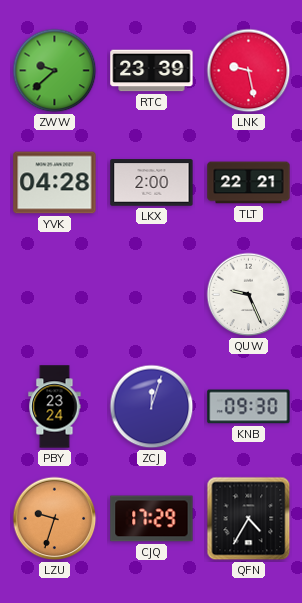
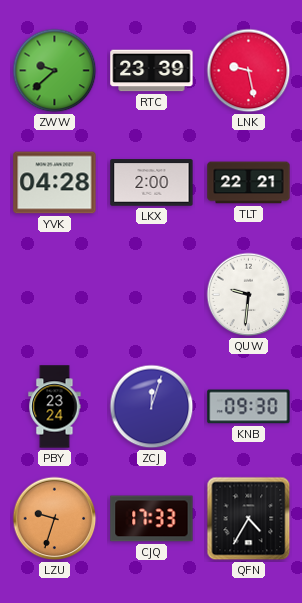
QUW: 9:26 -> 9:31 (249, 295)
CJQ: 17:29 -> 17:33 (152, 519)
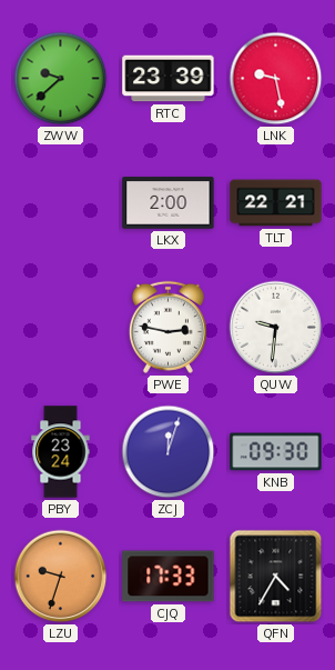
YVK: 04:28 -> none (55, 183)
PWE: none -> 2:47 (167, 327)
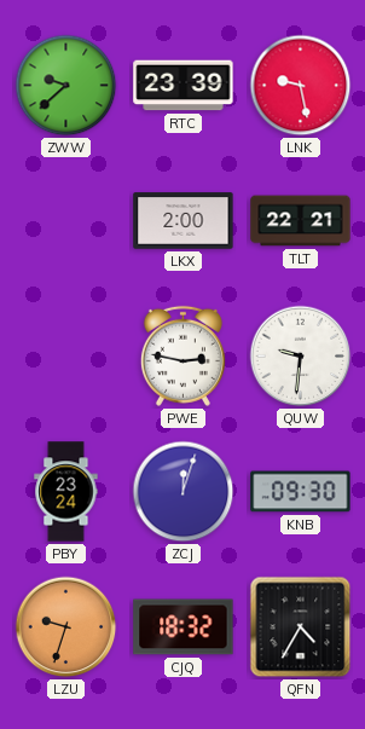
CJQ: 17:33 -> 18:32 (184, 627)
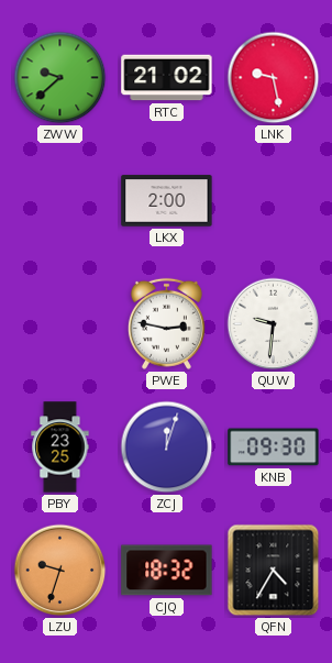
RTC: 23:39 -> 21:02 (167, 78)
TLT: 22:21 -> none (301, 221)
PBY: 23:24 -> 23:25 (60, 447)
